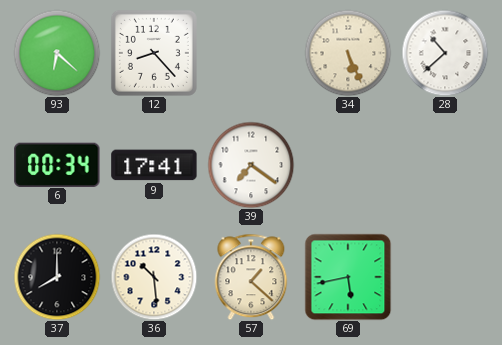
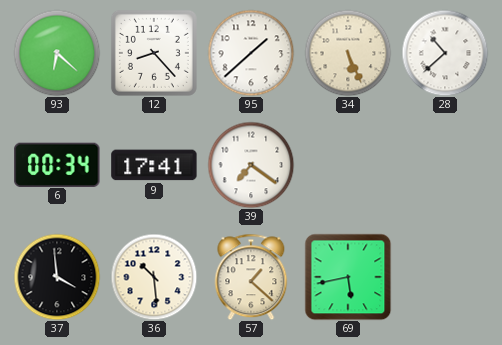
95: none -> 1:38 (251, 53)
37: 8:00 -> 3:59 (57, 277)
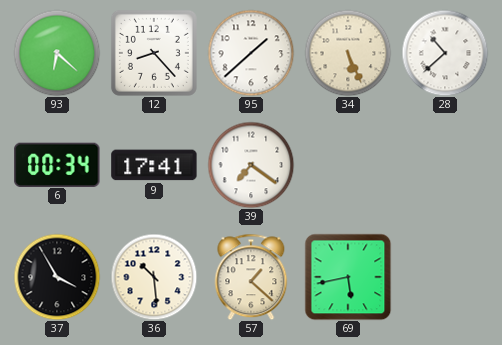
37: 3:59 -> 3:55 (57, 277)
